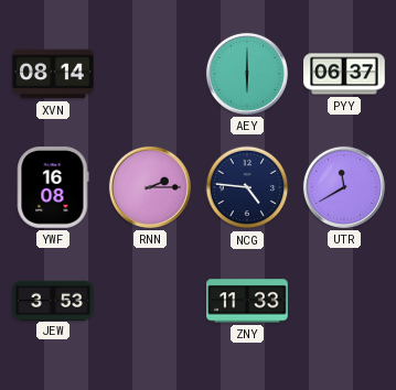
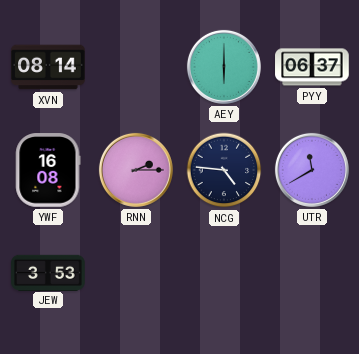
ZNY: 11:33 -> none (247, 301)
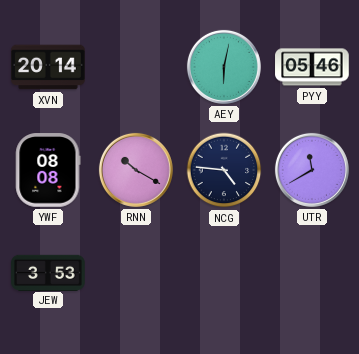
XVN: 08:14 -> 20:14 (48, 67)
AEY: 6:00 -> 6:02 (224, 67)
PYY: 06:37 -> 05:46 (312, 67)
YWF: 16:08 -> 08:08 (48, 170)
RNN: 2:15 -> 10:20 (136, 170)
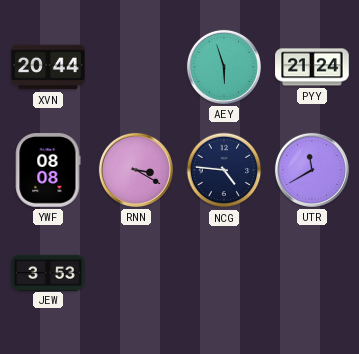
XVN: 20:14 -> 20:44 (48, 67)
AEY: 6:02 -> 5:57 (224, 67)
PYY: 05:46 -> 21:24 (312, 67)
RNN: 10:20 -> 3:20 (136, 170)
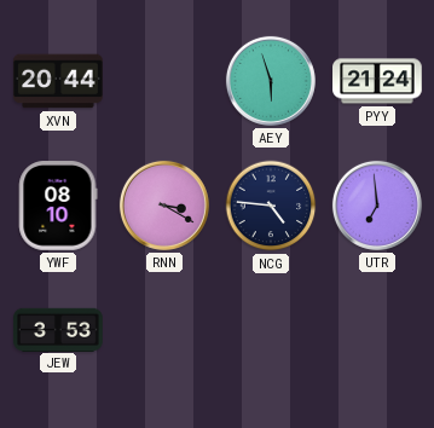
YWF: 08:08 -> 08:10 (58, 206)
UTR: 11:40 -> 6:59 (377, 206)
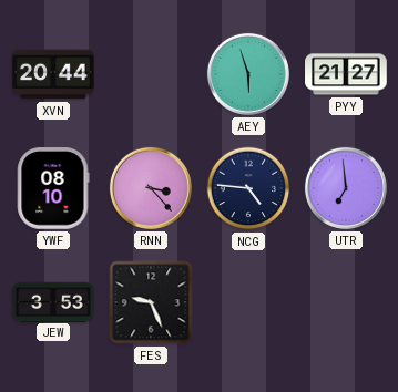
PYY: 21:24 -> 21:27 (346, 74)
RNN: 3:20 -> 3:23 (151, 188)
FES: none -> 9:26 (151, 302)
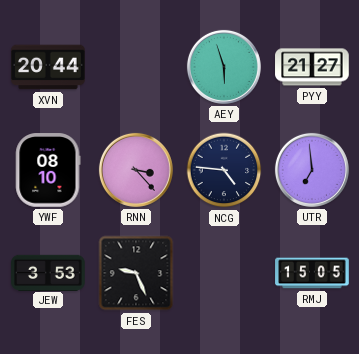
RMJ: none -> 15:05 (312, 273)
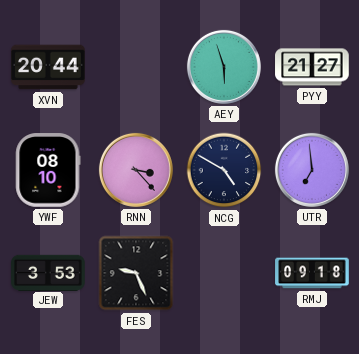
NCG: 4:46 -> 4:50 (224, 170)
RMJ: 15:05 -> 09:18 (312, 273)
